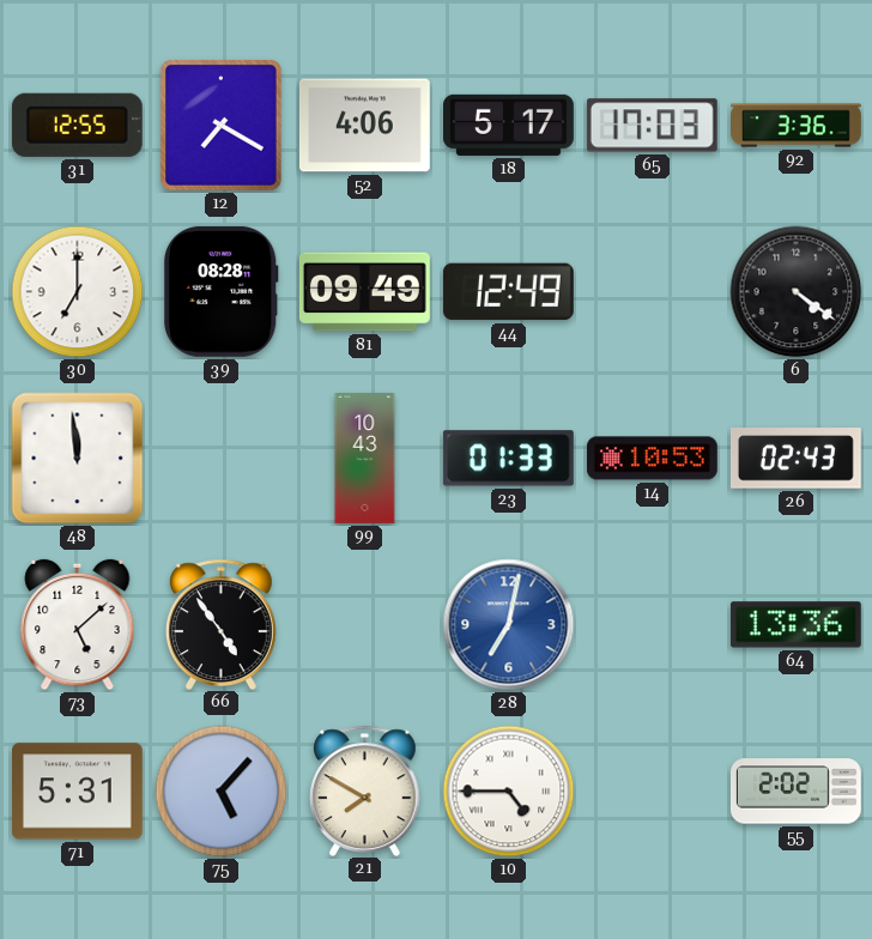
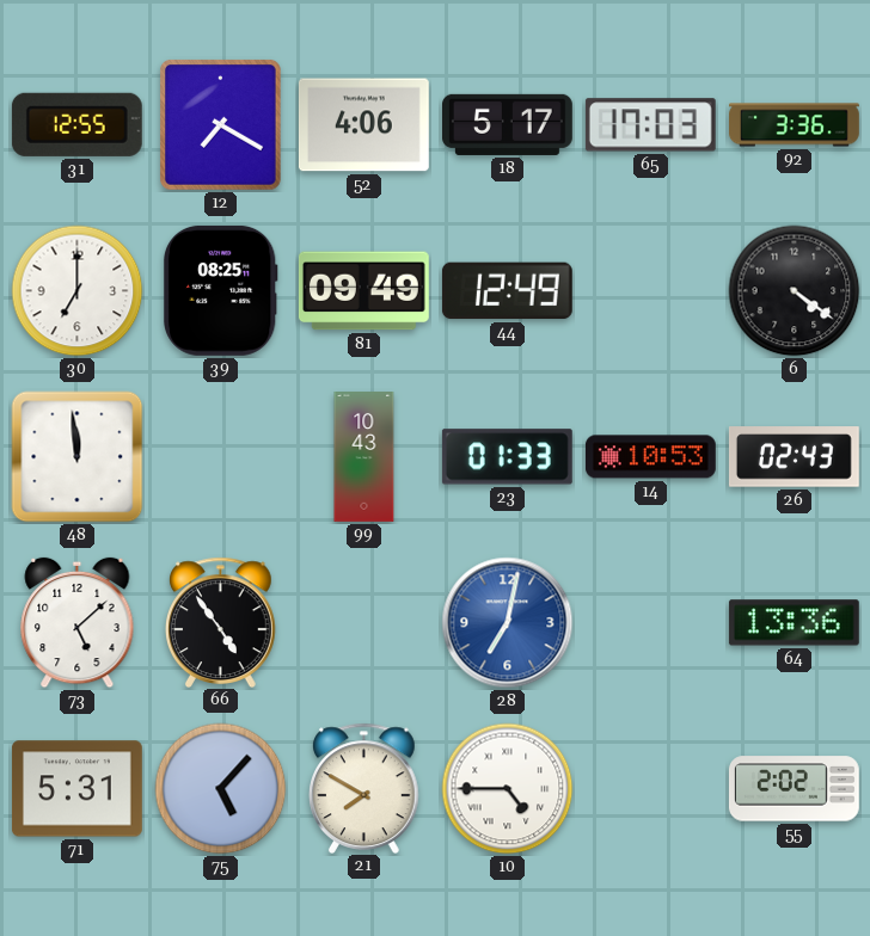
39: 08:28 -> 08:25 (221, 290)
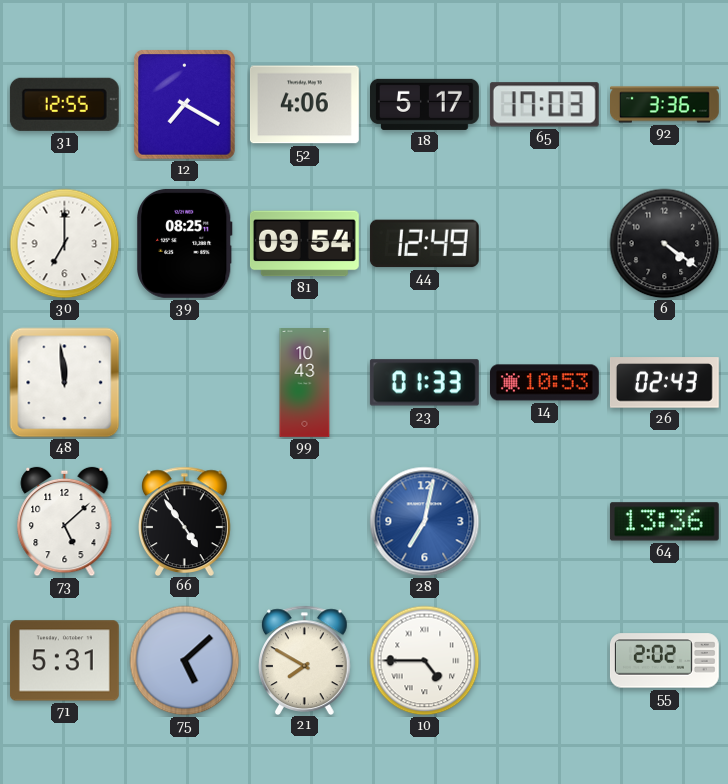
81: 09:49 -> 09:54 (304, 244)
75: 5:07 -> 5:08 (185, 661)
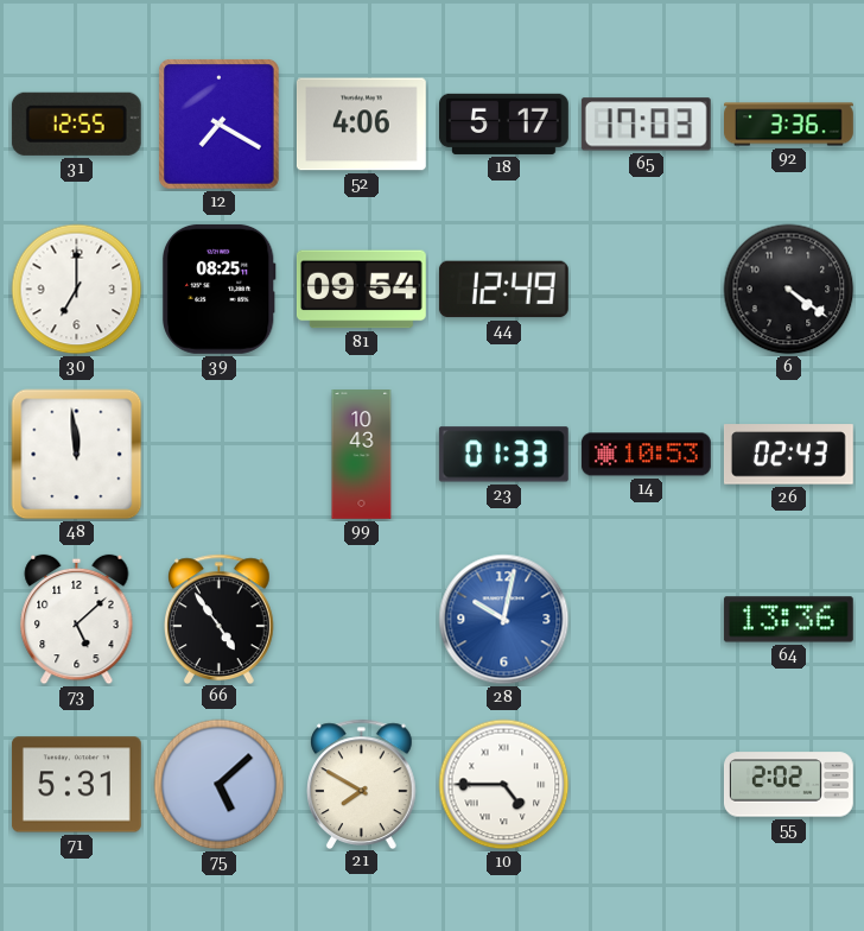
28: 7:02 -> 10:02 (504, 620)
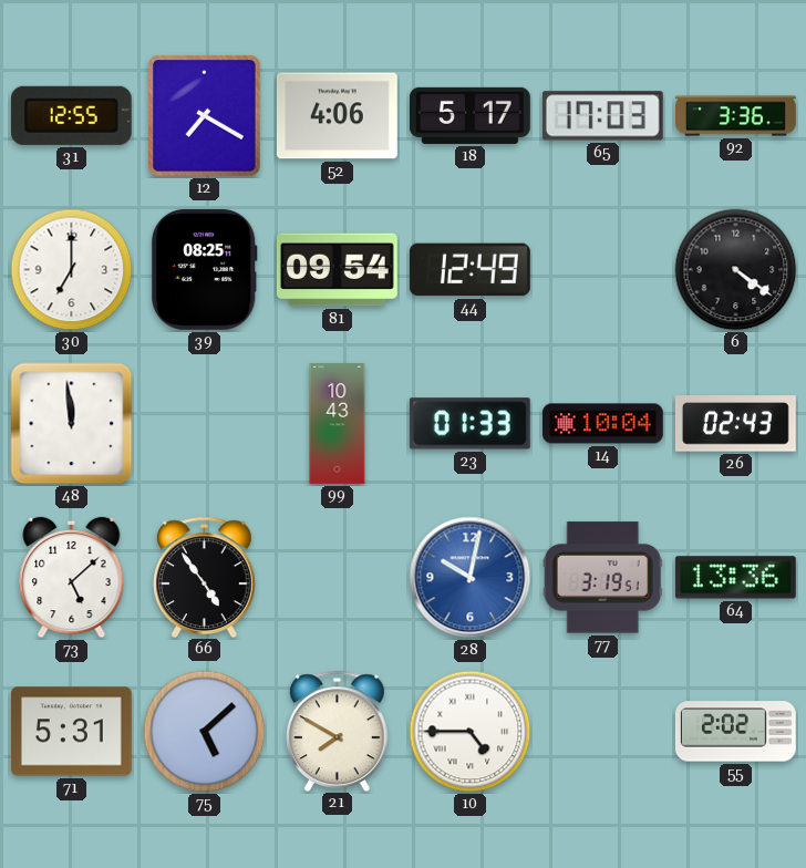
14: 10:53 -> 10:04 (602, 424)
77: none -> 3:19 (602, 578)
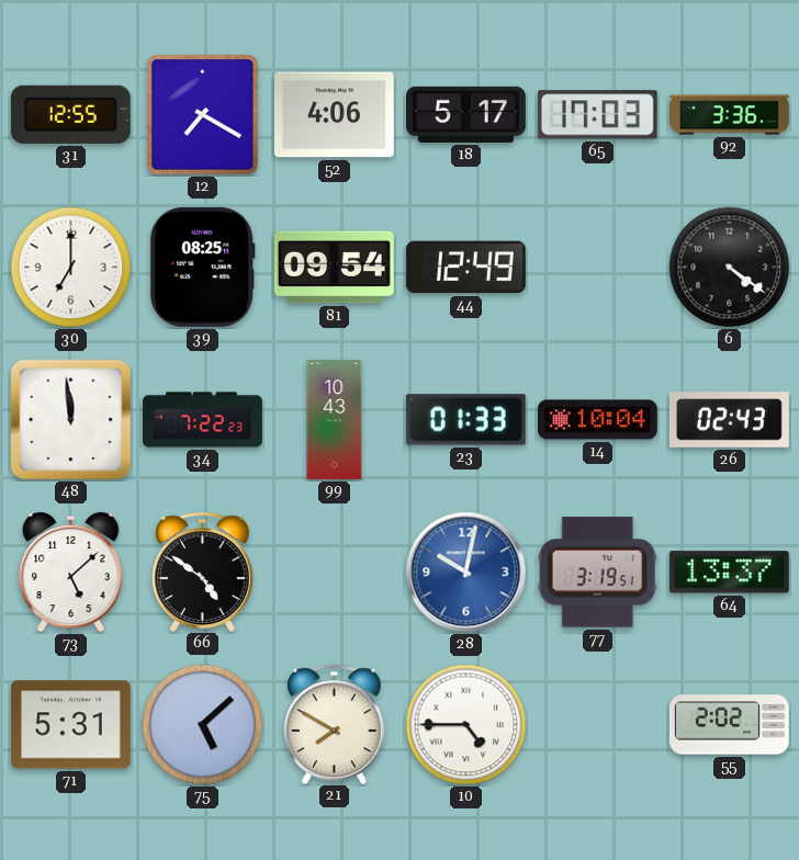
34: none -> 7:22 (203, 420)
66: 4:54 -> 4:51 (203, 572)
64: 13:36 -> 13:37 (729, 573)
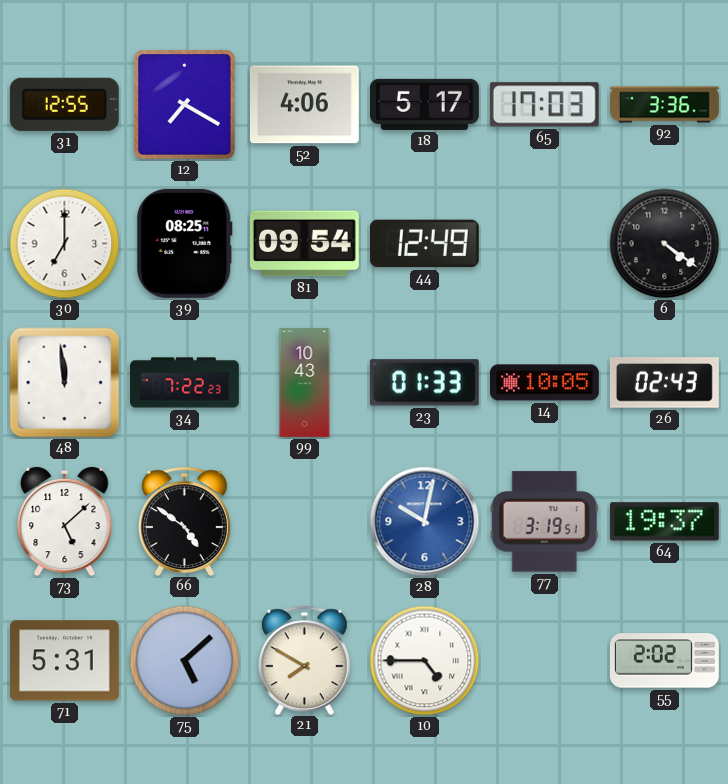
14: 10:04 -> 10:05 (544, 383)
64: 13:37 -> 19:37 (664, 522)
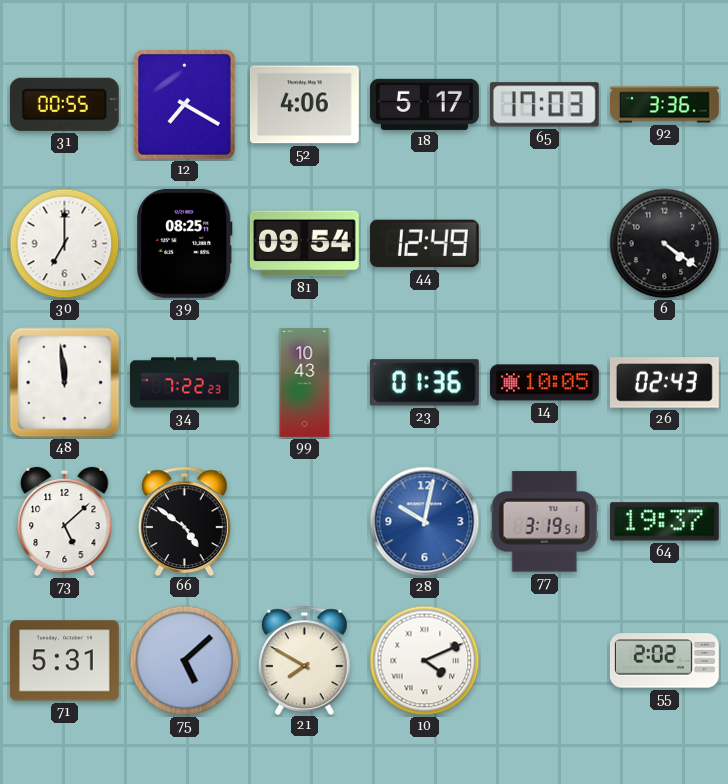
31: 12:55 -> 00:55 (64, 104)
23: 01:33 -> 01:36 (424, 383)
10: 4:45 -> 4:11 (425, 661)
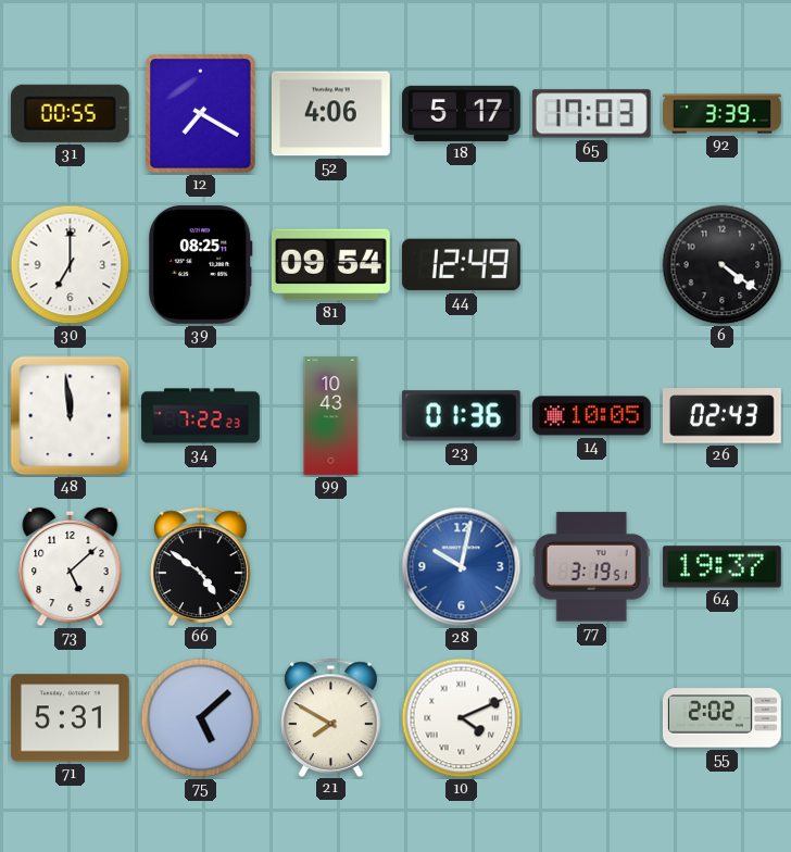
92: 3:36 -> 3:39 (723, 114)
